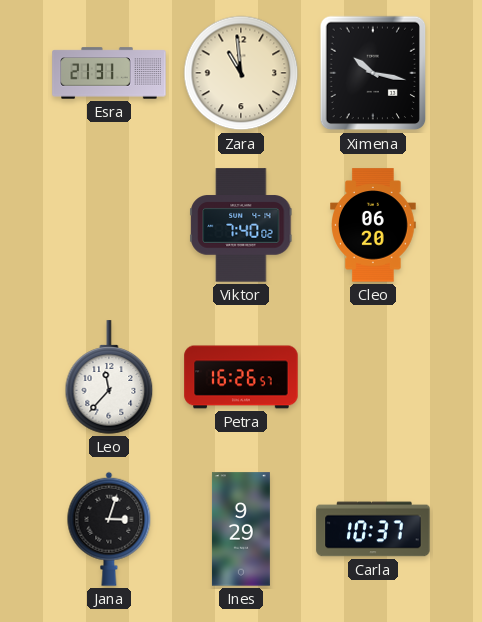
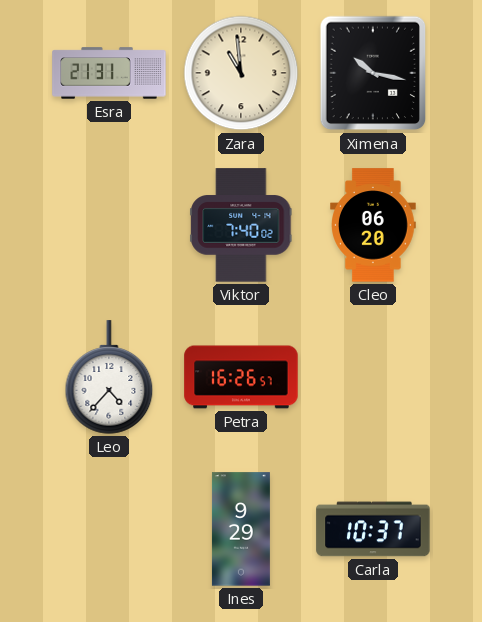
Leo: 11:37 -> 4:37 (109, 377)
Jana: 3:03 -> none (109, 529)
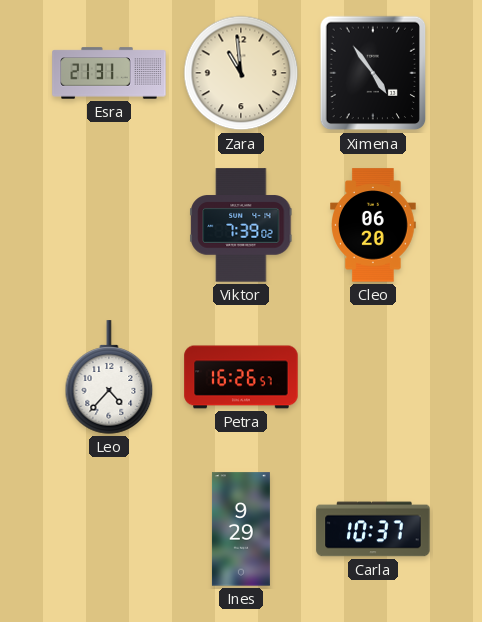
Ximena: 10:17 -> 4:54 (373, 73)
Viktor: 7:40 -> 7:39 (241, 225)
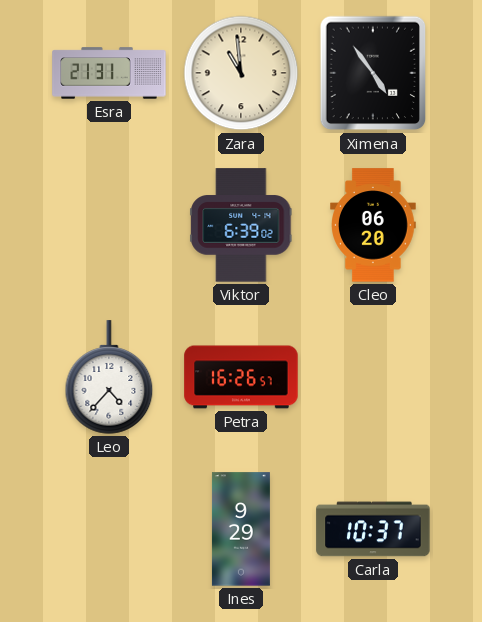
Viktor: 7:39 -> 6:39 (241, 225)
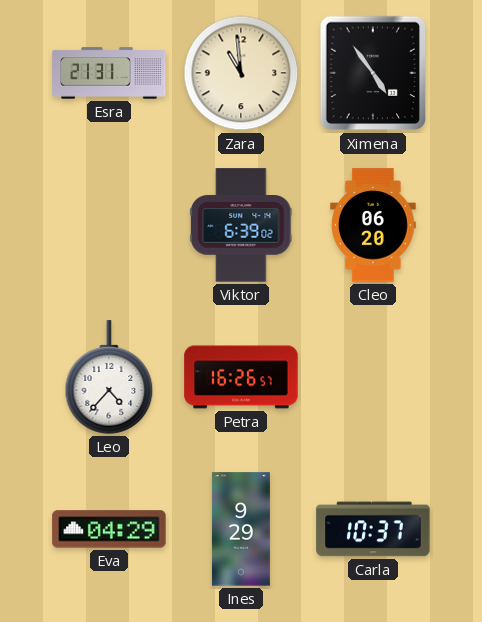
Eva: none -> 04:29 (109, 529)
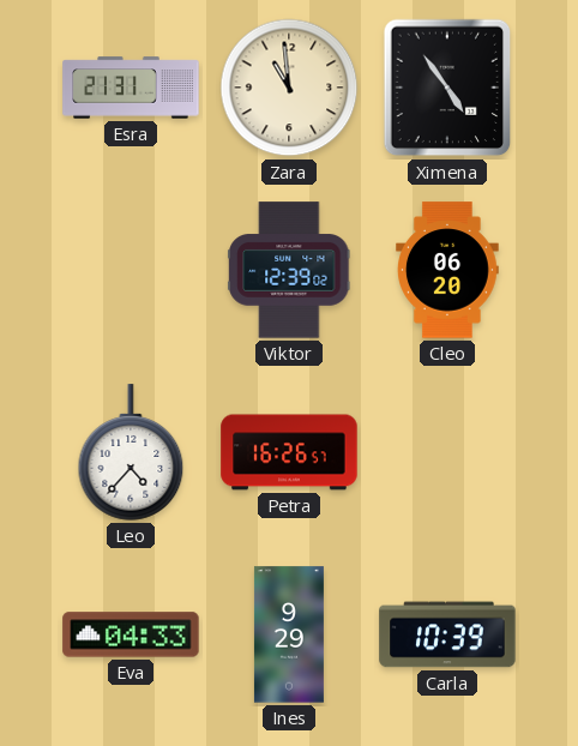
Viktor: 6:39 -> 12:39 (289, 270)
Eva: 04:29 -> 04:33 (131, 634)
Carla: 10:37 -> 10:39 (447, 634)
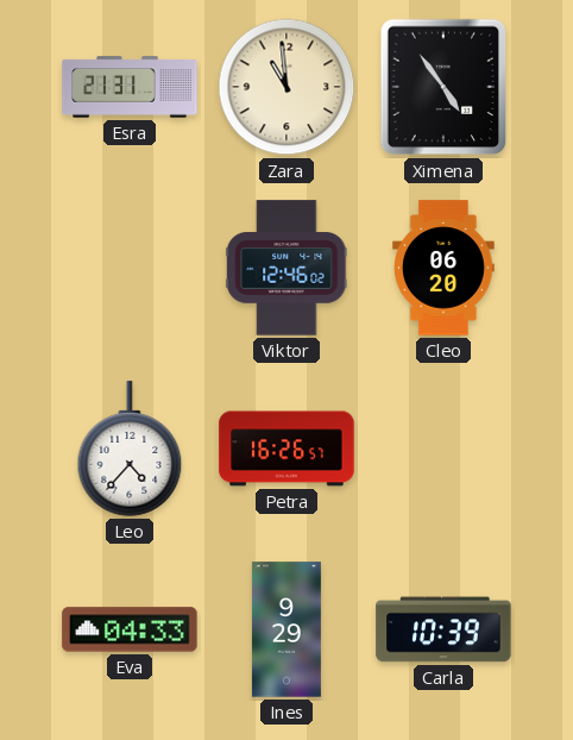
Viktor: 12:39 -> 12:46 (286, 268)
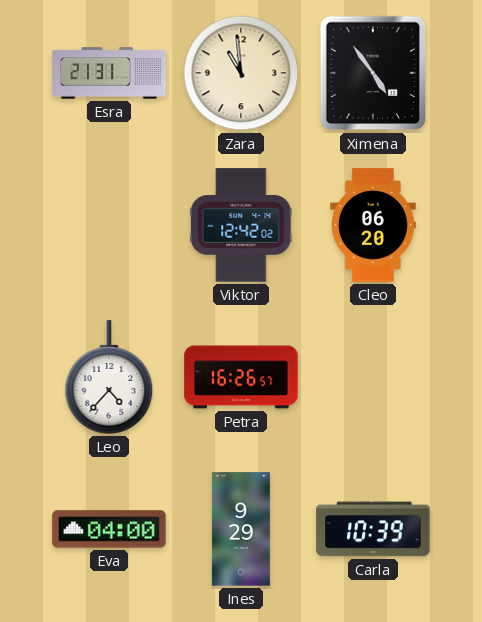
Viktor: 12:46 -> 12:42 (241, 225)
Eva: 04:33 -> 04:00 (109, 529)
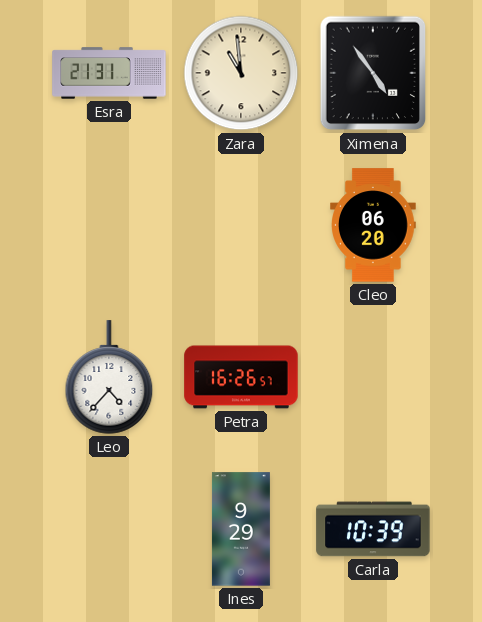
Viktor: 12:42 -> none (241, 225)
Eva: 04:00 -> none (109, 529)
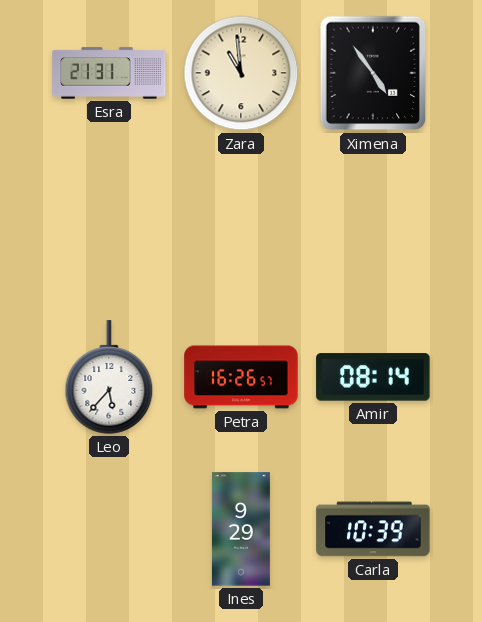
Cleo: 06:20 -> none (374, 225)
Leo: 4:37 -> 5:37 (109, 377)
Amir: none -> 08:14 (373, 377)
